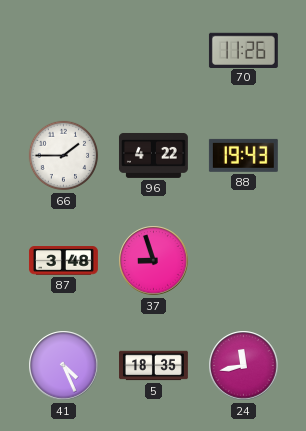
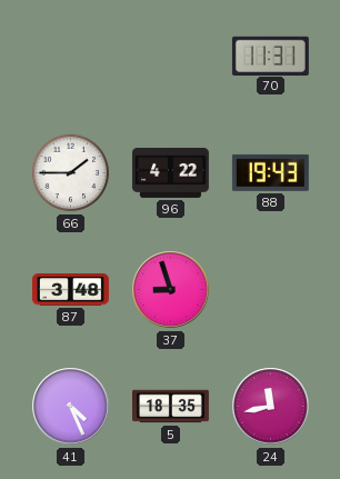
70: 11:26 -> 11:31 (270, 56)
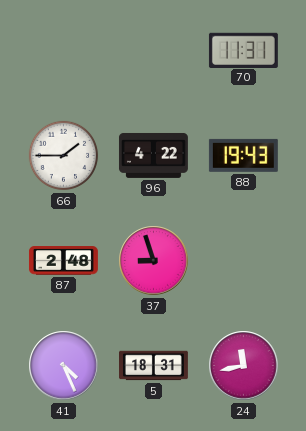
87: 3:48 -> 2:48 (63, 261)
5: 18:35 -> 18:31 (154, 366)
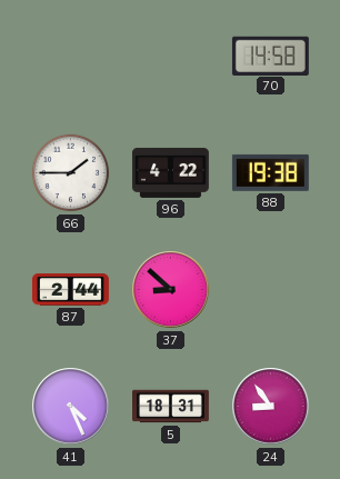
70: 11:31 -> 14:58 (270, 56)
88: 19:43 -> 19:38 (270, 172)
87: 2:48 -> 2:44 (70, 290)
37: 8:57 -> 8:52 (171, 290)
24: 11:43 -> 8:54 (271, 407)
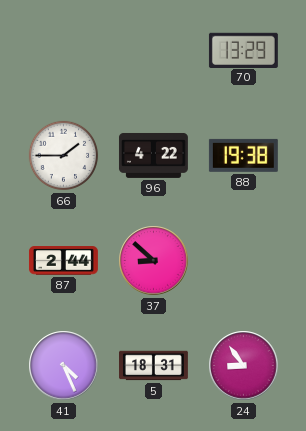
70: 14:58 -> 13:29 (243, 50)
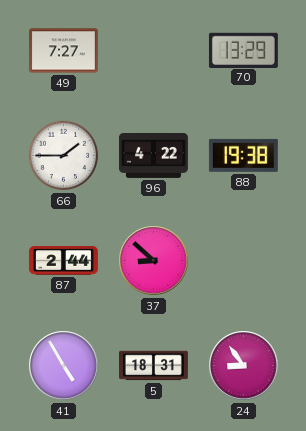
49: none -> 7:27 (63, 51)
41: 4:26 -> 4:55 (64, 366)
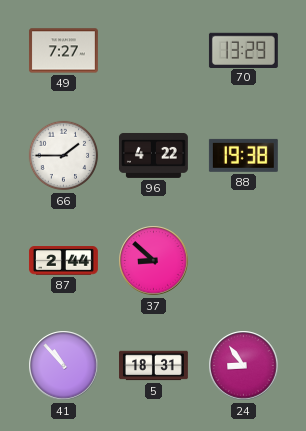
41: 4:55 -> 10:53 (64, 366)
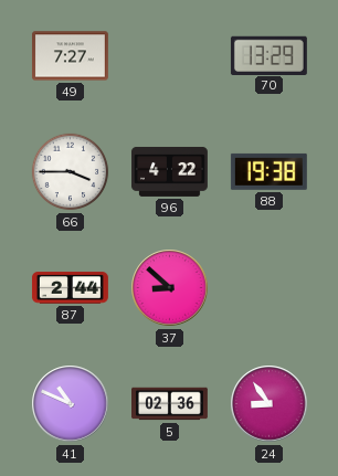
66: 1:45 -> 3:45 (71, 172)
41: 10:53 -> 10:49 (71, 404)
5: 18:31 -> 02:36 (170, 404)
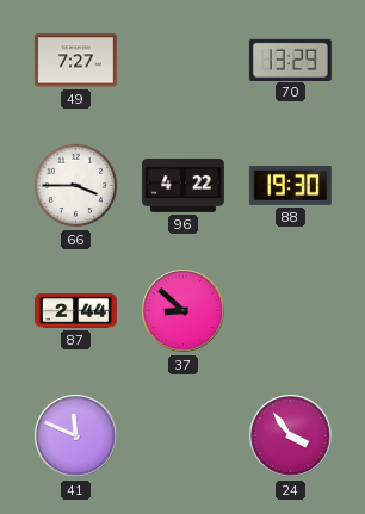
88: 19:38 -> 19:30 (290, 185)
41: 10:49 -> 11:49 (76, 436)
5: 02:36 -> none (170, 404)
24: 8:54 -> 3:54 (291, 436)
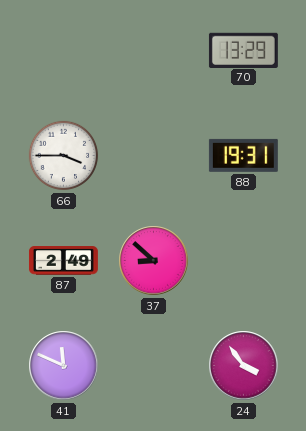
49: 7:27 -> none (75, 61)
96: 4:22 -> none (182, 185)
88: 19:30 -> 19:31 (243, 155)
87: 2:44 -> 2:49 (63, 261)
